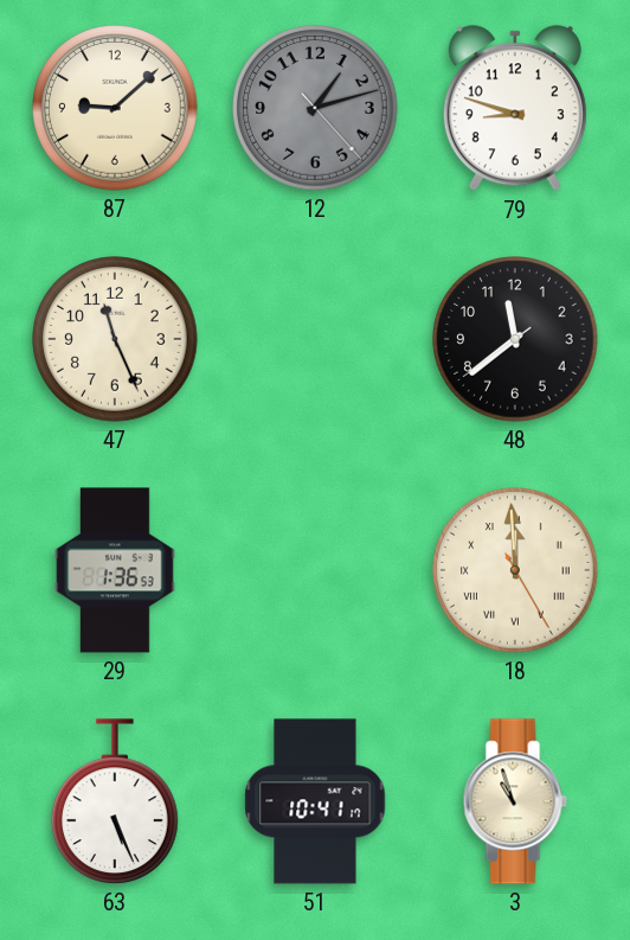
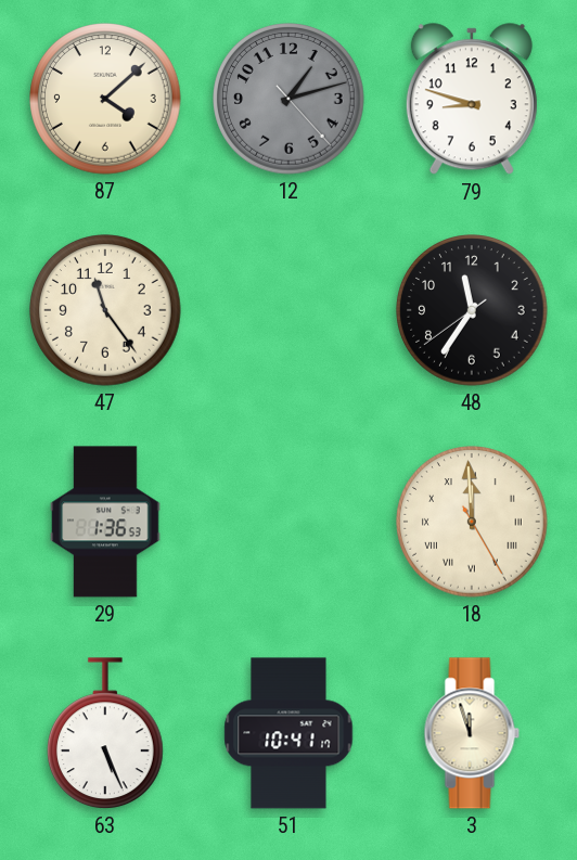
87: 9:08 -> 4:08 (105, 99)
47: 11:26 -> 11:24 (105, 310)
48: 11:38 -> 11:35 (472, 310)
3: 10:57 -> 11:57 (472, 733)
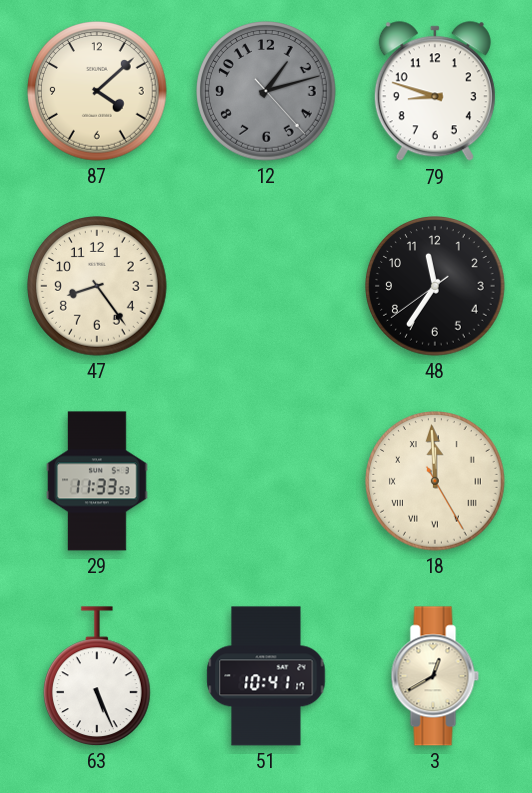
47: 11:24 -> 8:24 (97, 286)
29: 1:36 -> 11:33 (97, 481)
3: 11:57 -> 12:40 (435, 676)
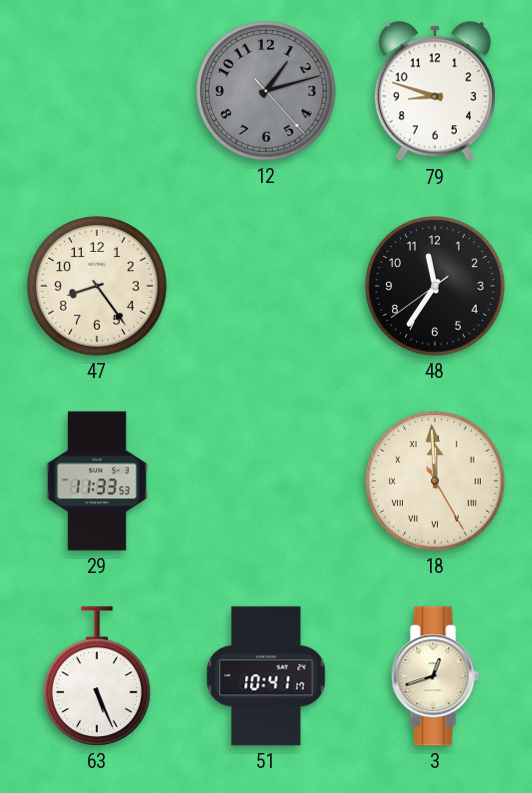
87: 4:08 -> none (97, 91)
3: 12:40 -> 12:42 (435, 676)
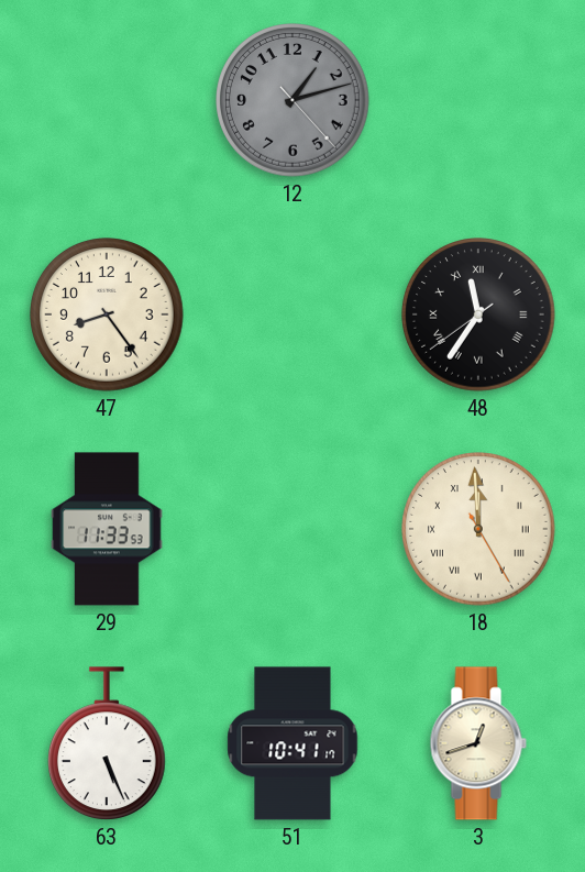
79: 8:48 -> none (435, 92)
48 numerals: Arabic -> Roman (478, 314)
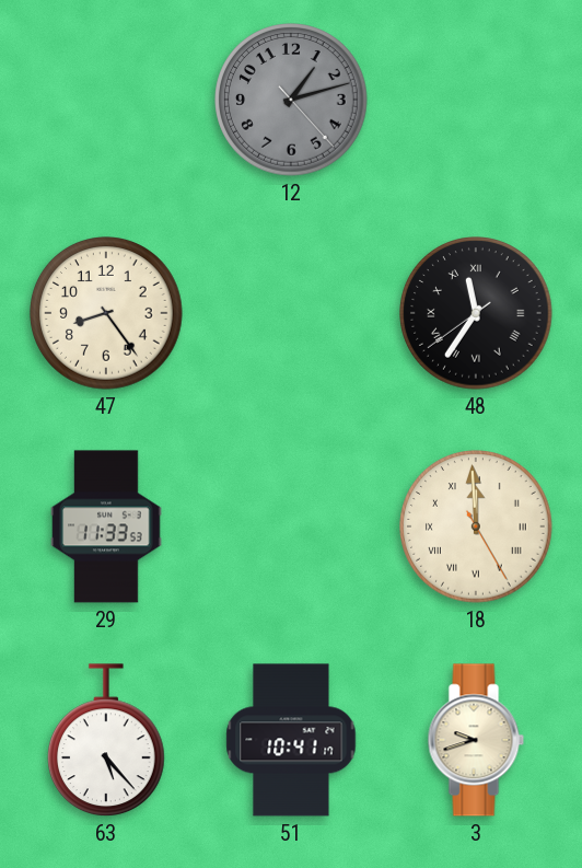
63: 5:26 -> 5:23 (107, 740)
3: 12:42 -> 9:42 (476, 740)
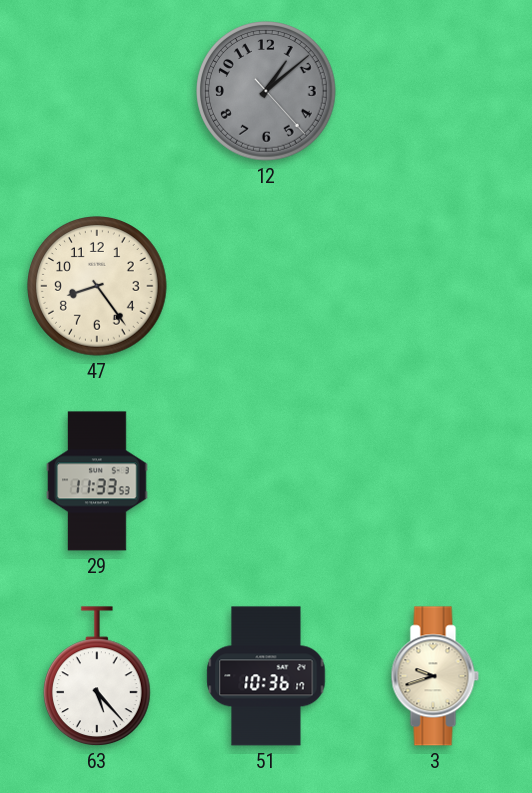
12: 1:12 -> 1:08 (266, 91)
48: 11:35 -> none (476, 313)
18: 11:59 -> none (476, 526)
51: 10:41 -> 10:36 (266, 676)
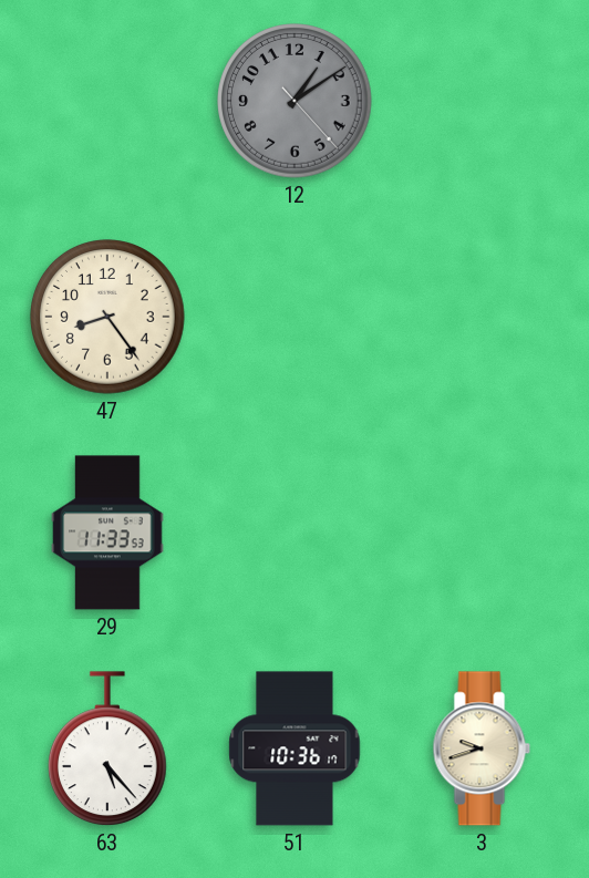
12: 1:08 -> 1:09 (294, 101)
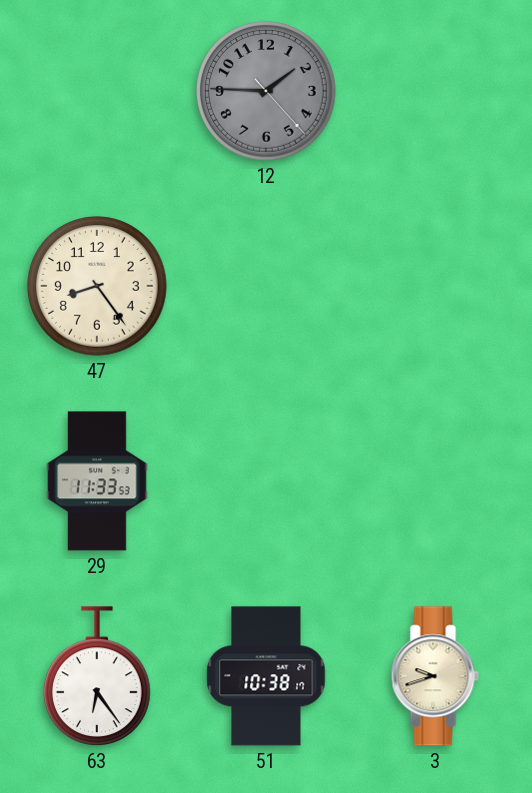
12: 1:09 -> 1:45 (266, 91)
63: 5:23 -> 6:24 (98, 676)
51: 10:36 -> 10:38 (266, 676)
